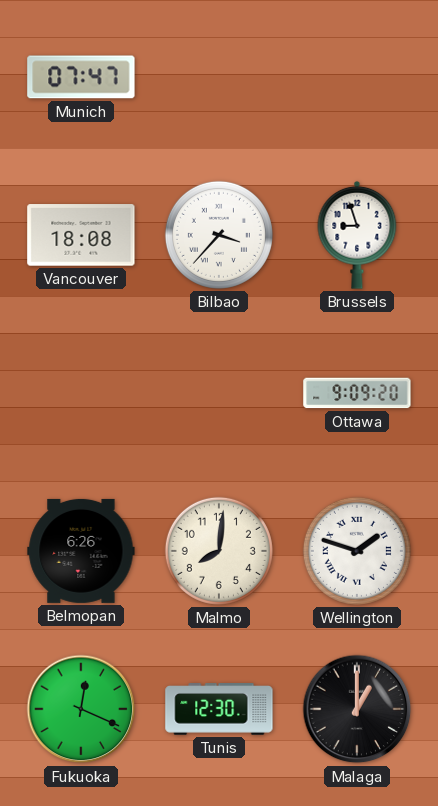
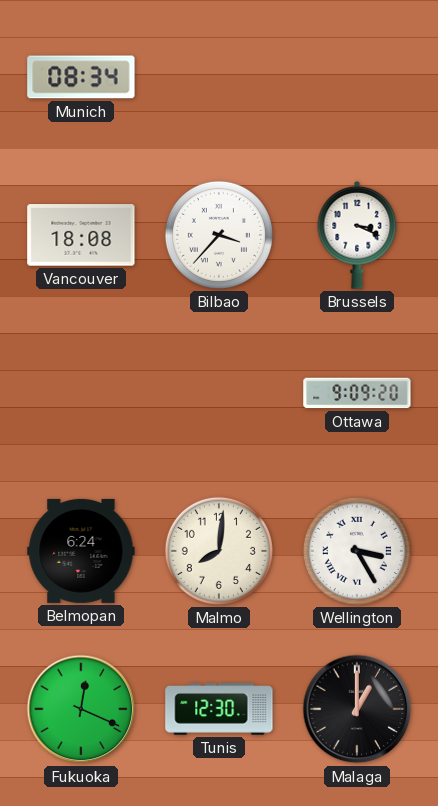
Munich: 07:47 -> 08:34 (81, 77)
Brussels: 8:57 -> 3:19 (357, 235)
Belmopan: 6:26 -> 6:24 (81, 551)
Wellington: 1:48 -> 3:25 (357, 551)
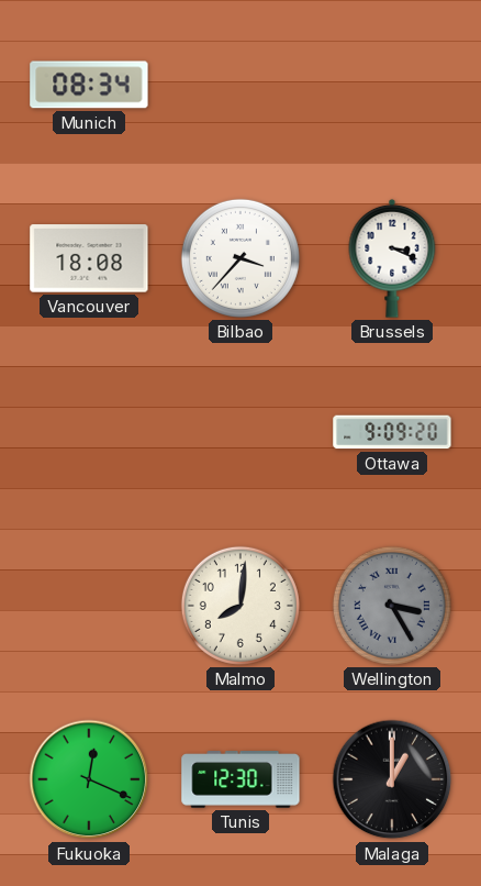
Belmopan: 6:24 -> none (81, 551)
Wellington dial: white -> grey (392, 606)
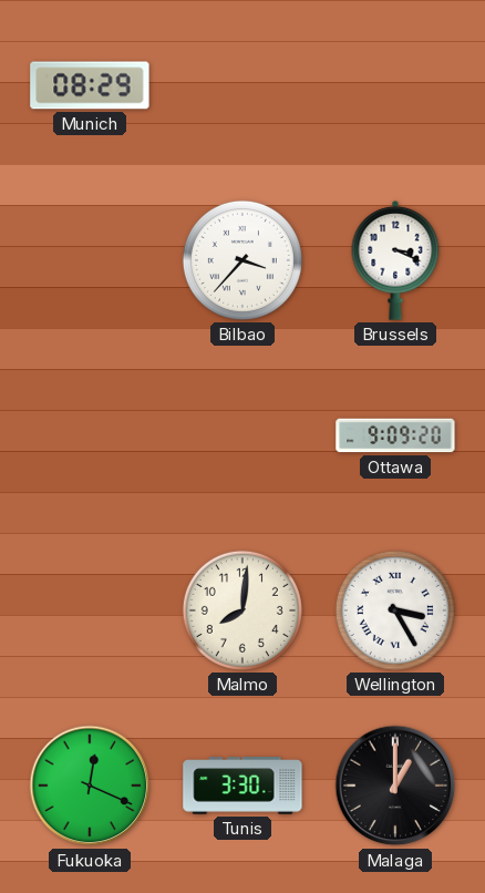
Munich: 08:34 -> 08:29 (90, 85)
Vancouver: 18:08 -> none (89, 258)
Wellington dial: grey -> white (395, 610)
Tunis: 12:30 -> 3:30 (242, 786)
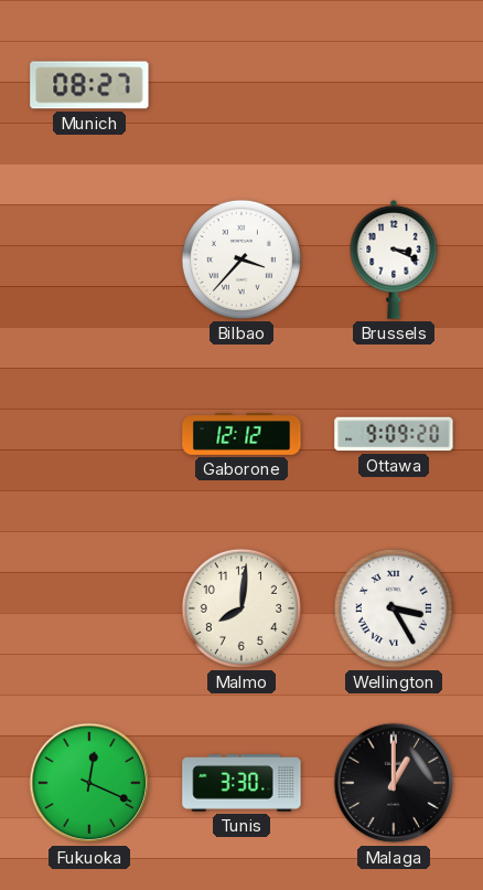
Munich: 08:29 -> 08:27 (89, 85)
Gaborone: none -> 12:12 (241, 435)
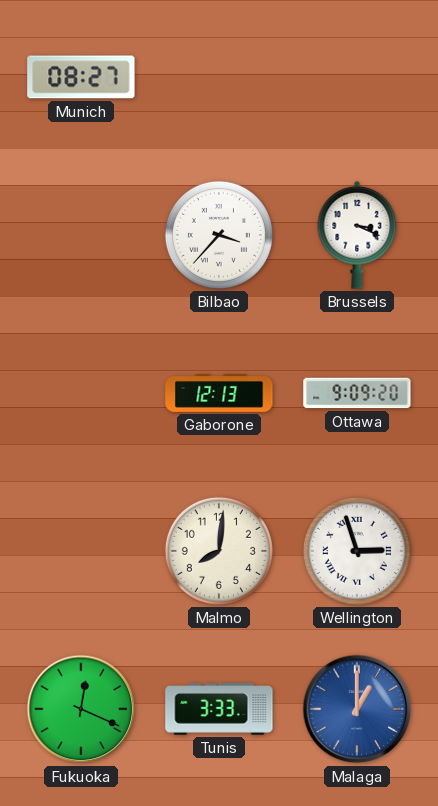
Gaborone: 12:12 -> 12:13 (219, 394)
Wellington: 3:25 -> 2:57 (357, 551)
Tunis: 3:30 -> 3:33 (219, 709)
Malaga dial: black -> blue (357, 709)
